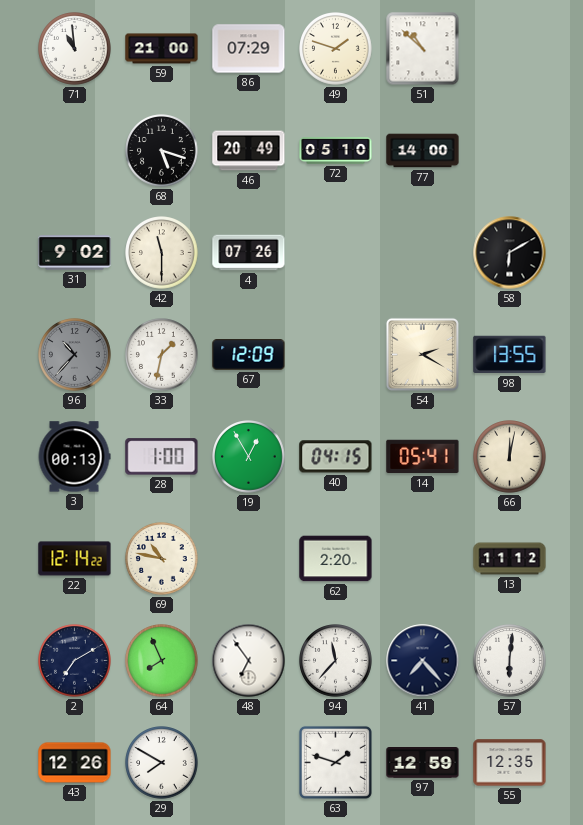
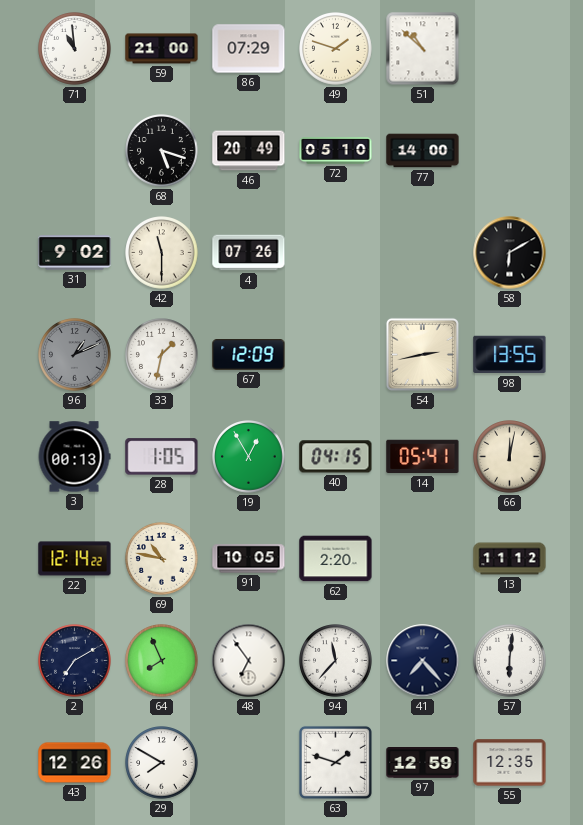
96: 10:37 -> 1:11 (75, 355)
54: 2:20 -> 2:43 (422, 354)
28: 1:00 -> 1:05 (162, 457)
91: none -> 10:05 (249, 559)
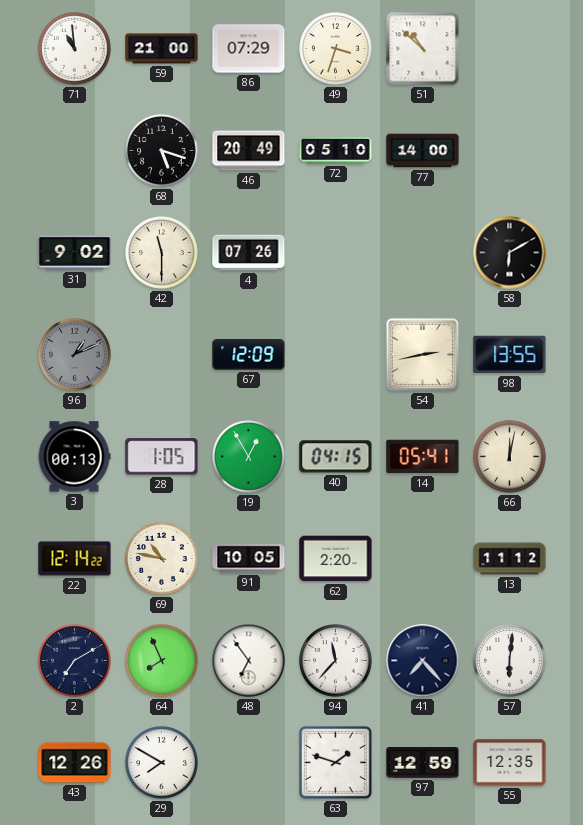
49: 1:48 -> 3:33 (336, 49)
33: 1:32 -> none (162, 355)
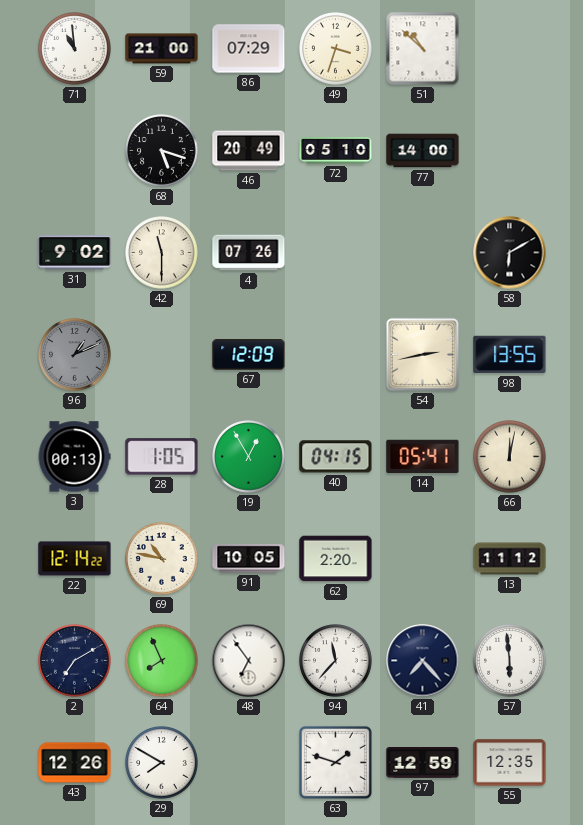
57: 6:01 -> 5:59 (510, 661)
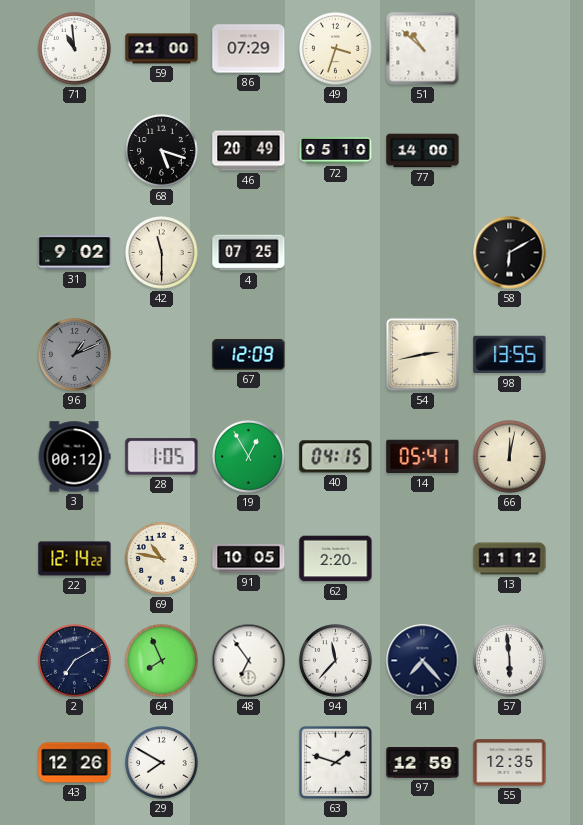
4: 07:26 -> 07:25 (249, 253)
3: 00:13 -> 00:12 (74, 457)
